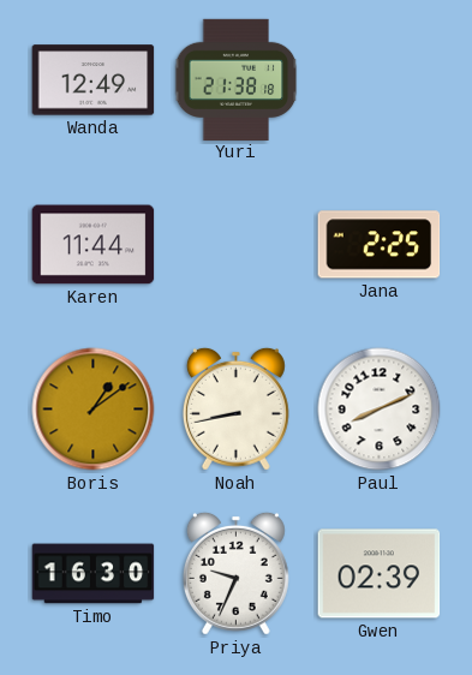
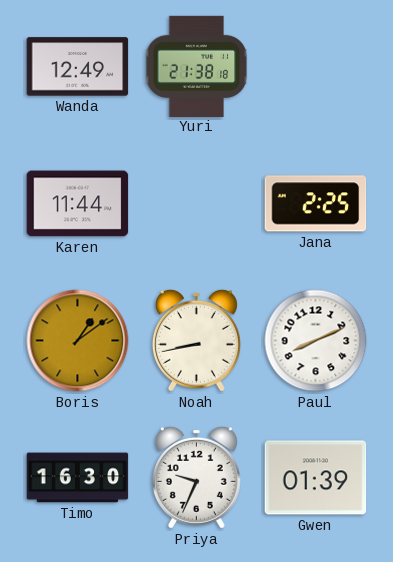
Gwen: 02:39 -> 01:39 (316, 478)
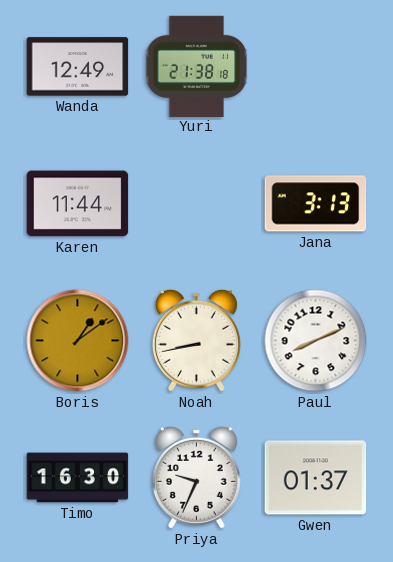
Jana: 2:25 -> 3:13 (316, 204)
Gwen: 01:39 -> 01:37 (316, 478)
